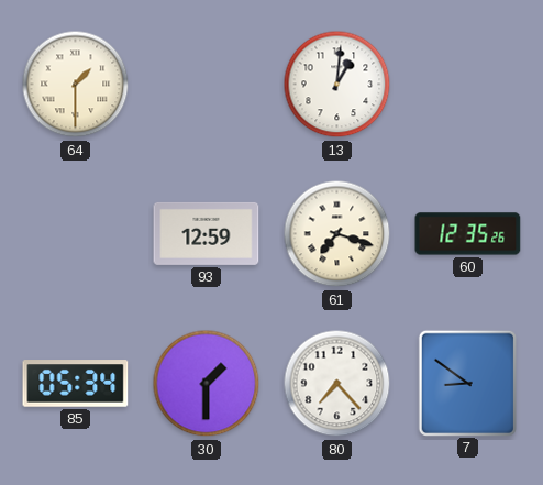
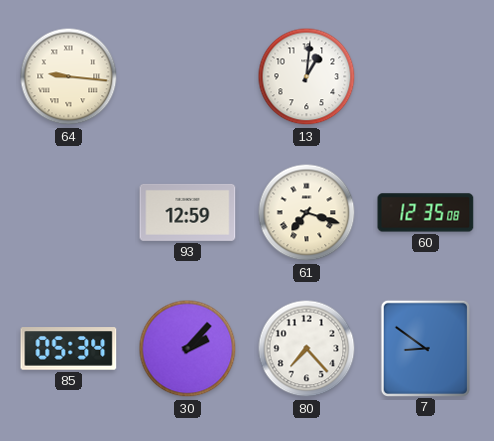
64: 1:30 -> 9:16 (69, 77)
60: 12:35:26 -> 12:35:08 (426, 213)
30: 1:30 -> 2:07 (188, 349)
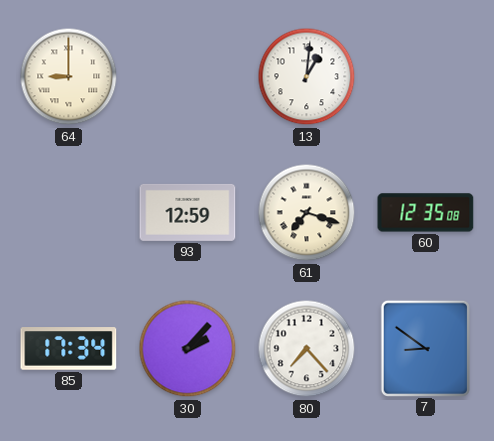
64: 9:16 -> 9:00 (69, 77)
85: 05:34 -> 17:34 (69, 349)
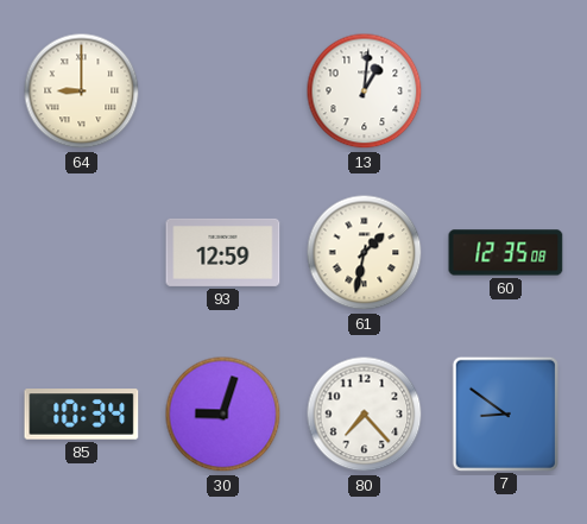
61: 7:18 -> 1:32 (365, 253)
85: 17:34 -> 10:34 (82, 415)
30: 2:07 -> 9:03 (223, 415)
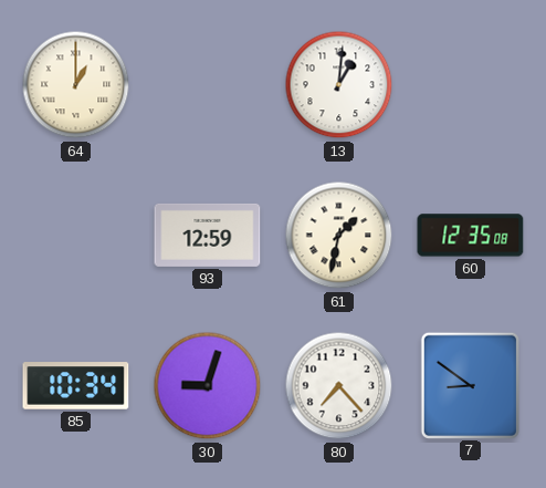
64: 9:00 -> 1:00 (76, 85)
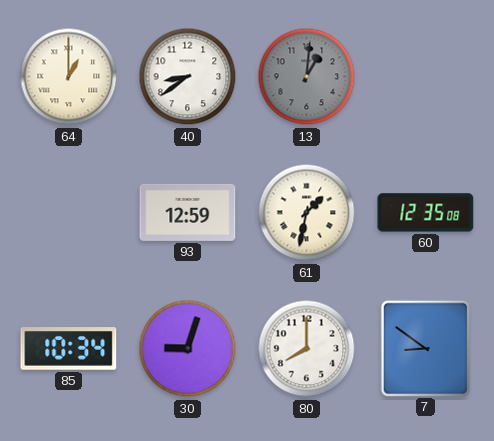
40: none -> 8:39 (188, 77)
13 dial: white -> grey (307, 77)
80: 7:23 -> 8:00 (307, 349)
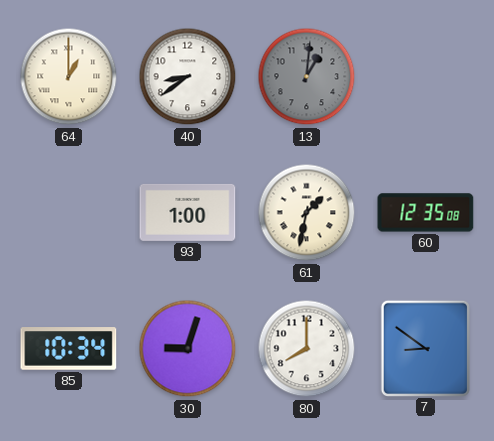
93: 12:59 -> 1:00 (188, 212)
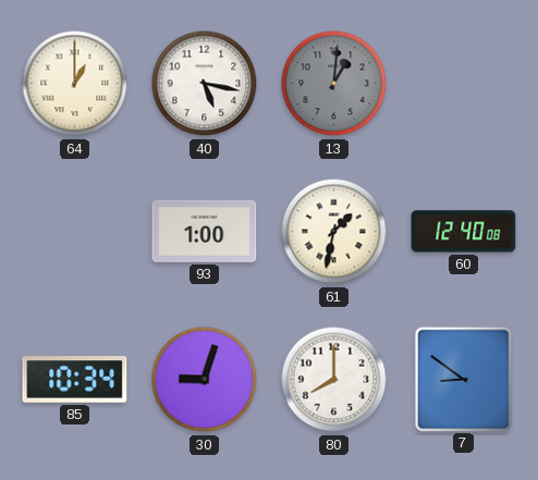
40: 8:39 -> 5:17 (205, 84)
60: 12:35 -> 12:40 (464, 232)
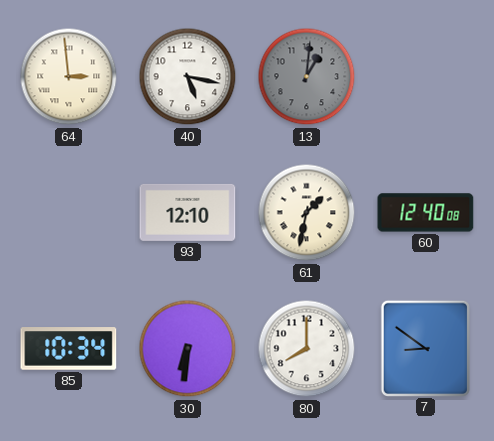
64: 1:00 -> 2:59 (69, 77)
93: 1:00 -> 12:10 (188, 212)
30: 9:03 -> 6:31 (188, 349)
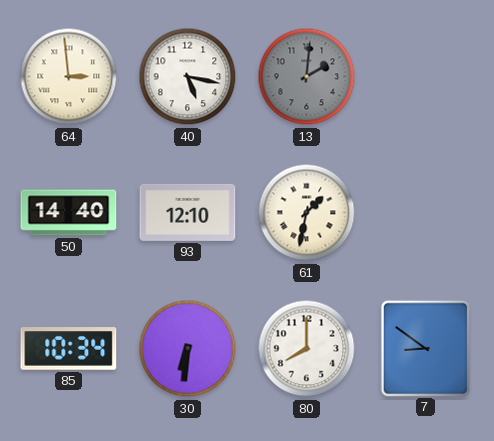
13: 1:01 -> 2:01 (307, 77)
50: none -> 14:40 (69, 213)
60: 12:40 -> none (426, 213)
